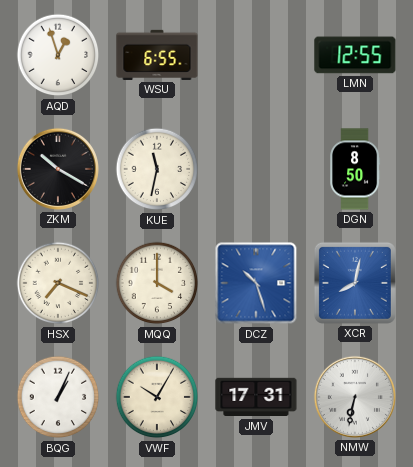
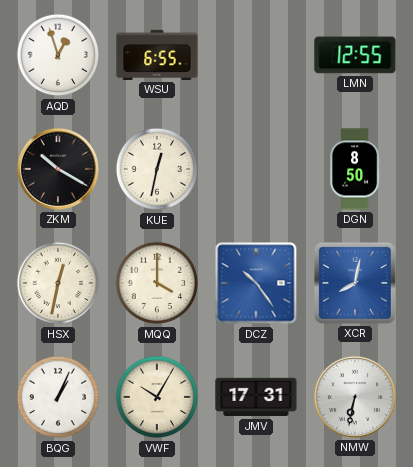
KUE: 11:32 -> 12:32 (157, 169)
HSX: 7:19 -> 12:32 (58, 283)
DCZ: 10:27 -> 10:24 (256, 283)
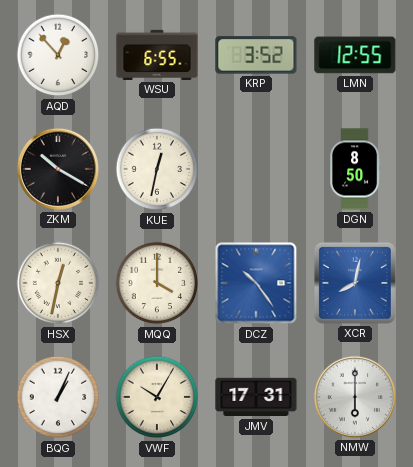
AQD: 12:57 -> 12:53 (58, 55)
KRP: none -> 3:52 (256, 55)
NMW: 6:32 -> 6:00 (355, 397)
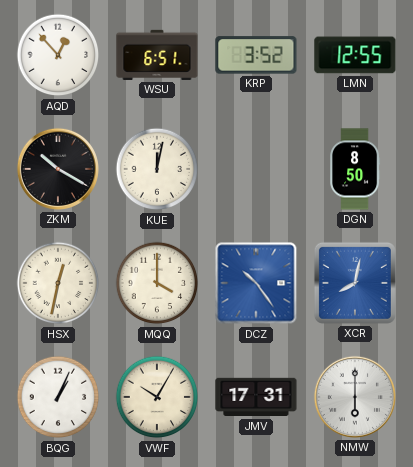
WSU: 6:55 -> 6:51 (157, 55)
KUE: 12:32 -> 12:02 (157, 169)
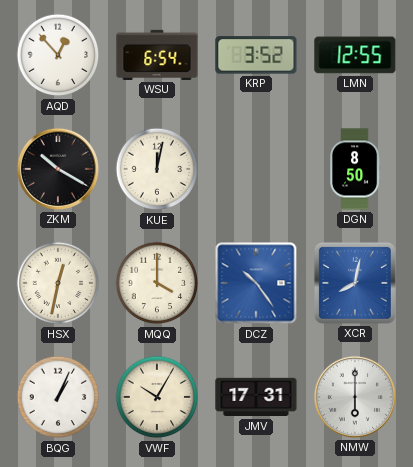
WSU: 6:51 -> 6:54 (157, 55)
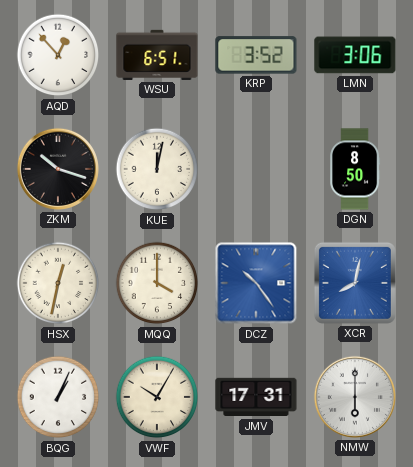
WSU: 6:54 -> 6:51 (157, 55)
LMN: 12:55 -> 3:06 (355, 55)
ZKM: 10:20 -> 10:18 (58, 169)
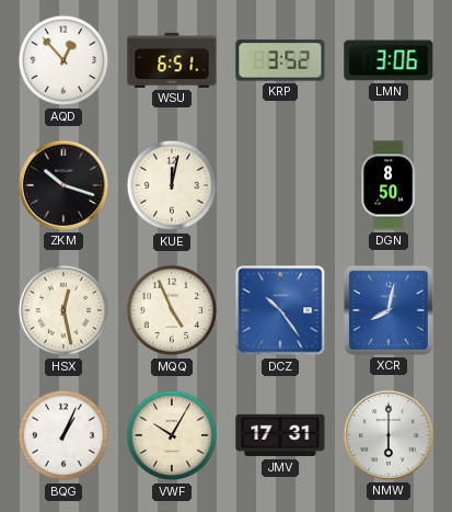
HSX: 12:32 -> 12:28 (63, 310)
MQQ: 4:00 -> 4:56 (172, 310)
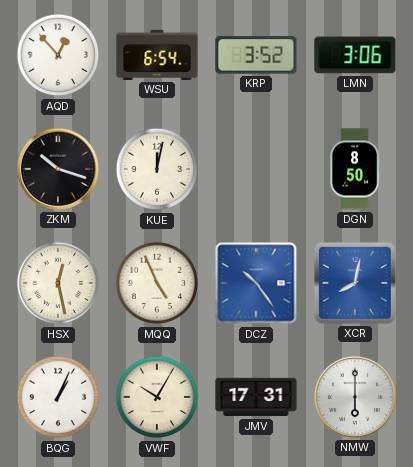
WSU: 6:51 -> 6:54 (157, 55)
